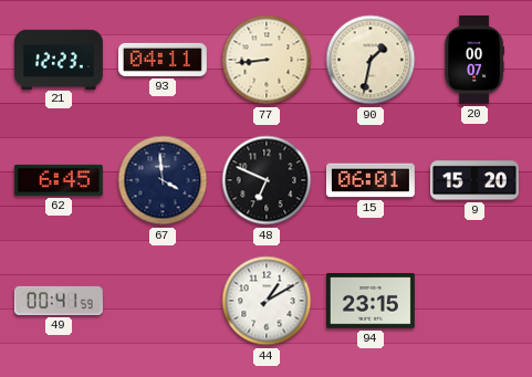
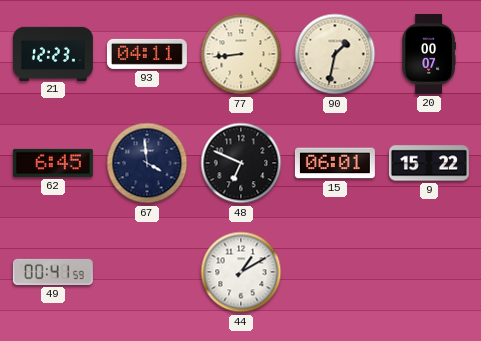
9: 15:20 -> 15:22 (429, 163)
94: 23:15 -> none (371, 301)
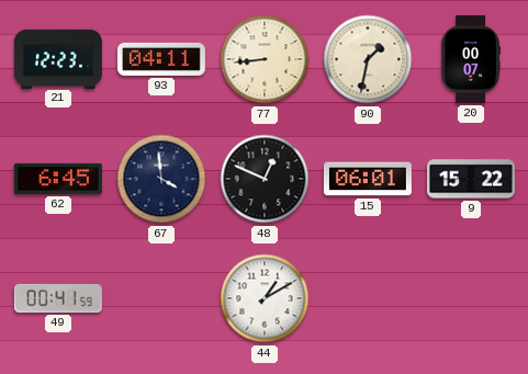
48: 6:49 -> 12:49 (265, 179)
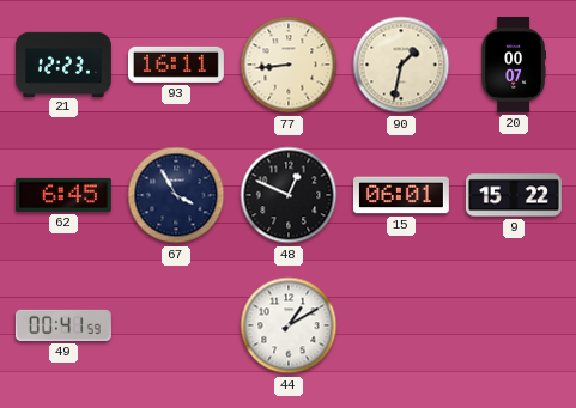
93: 04:11 -> 16:11 (176, 65)
67: 3:59 -> 3:55 (176, 195)
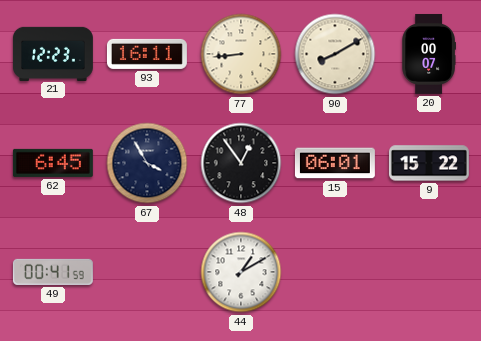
90: 1:32 -> 8:10 (335, 54)
48: 12:49 -> 12:54 (241, 163)
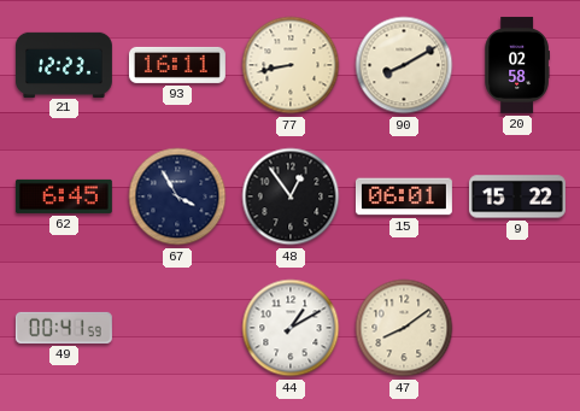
77: 8:44 -> 8:43 (291, 65)
20: 00:07 -> 02:58 (517, 65)
47: none -> 8:09 (404, 328)
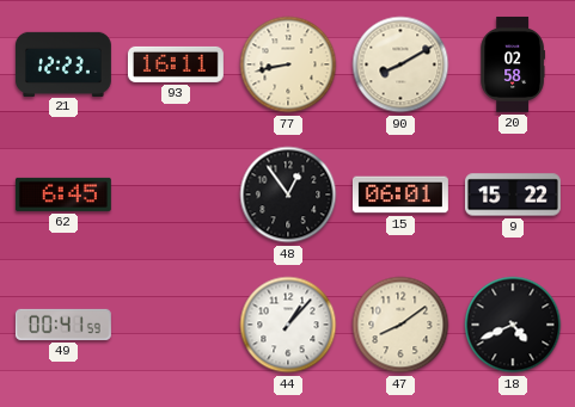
67: 3:55 -> none (177, 196)
44: 1:10 -> 1:07 (288, 325)
18: none -> 4:41 (513, 325)
